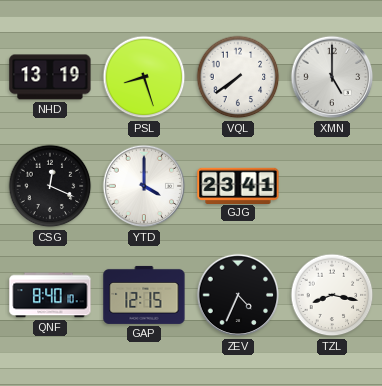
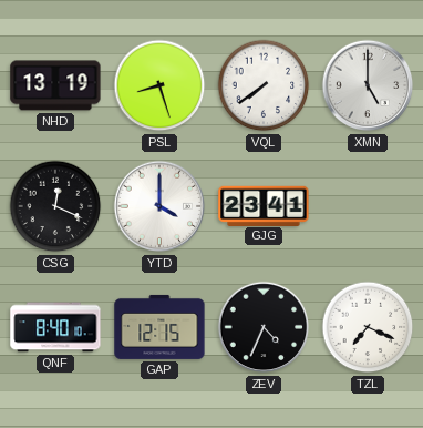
TZL: 8:17 -> 7:19 (368, 327)
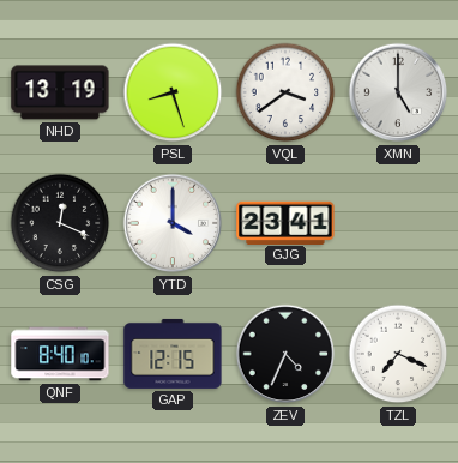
VQL: 7:39 -> 3:39 (285, 92)
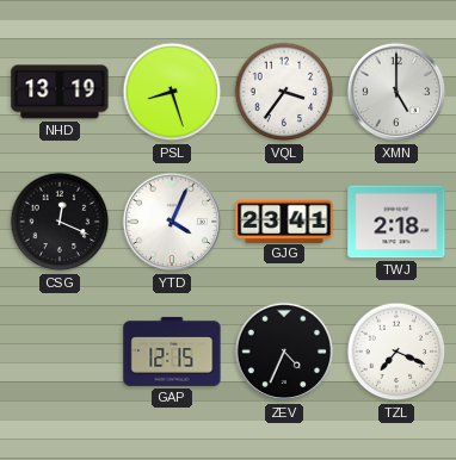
VQL: 3:39 -> 3:36 (284, 92)
YTD: 4:00 -> 4:04 (172, 222)
TWJ: none -> 2:18 (396, 222)
QNF: 8:40 -> none (60, 354)
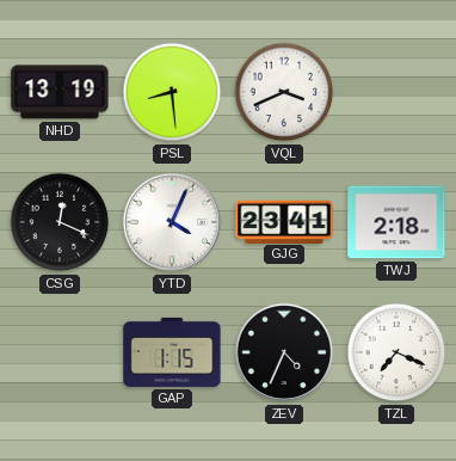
PSL: 8:27 -> 8:29 (172, 92)
VQL: 3:36 -> 3:41 (284, 92)
XMN: 5:00 -> none (396, 92)
GAP: 12:15 -> 1:15 (172, 352)
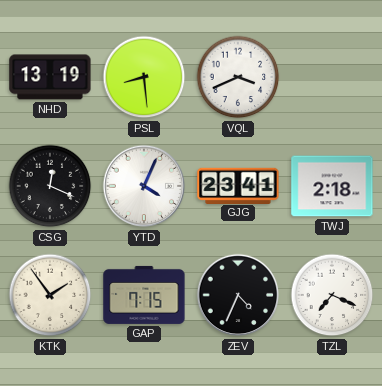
KTK: none -> 1:54 (50, 295)
GAP: 1:15 -> 7:15 (144, 295)
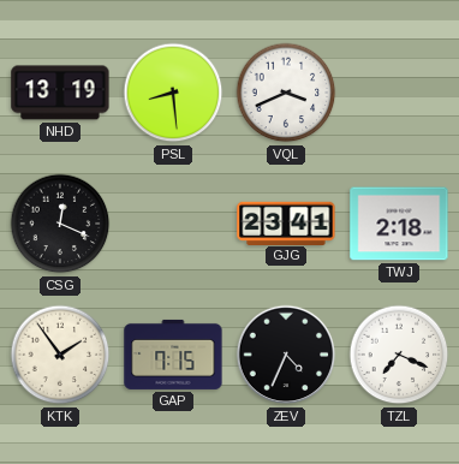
YTD: 4:04 -> none (144, 186)
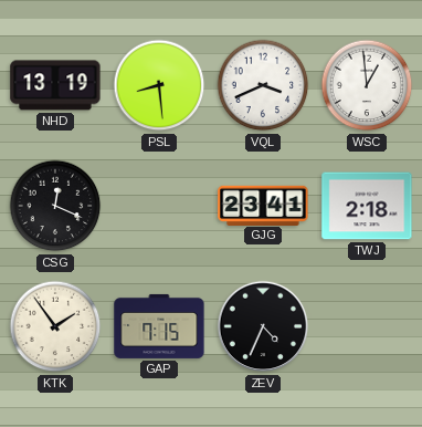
WSC: none -> 12:59 (367, 85)
TZL: 7:19 -> none (399, 355)
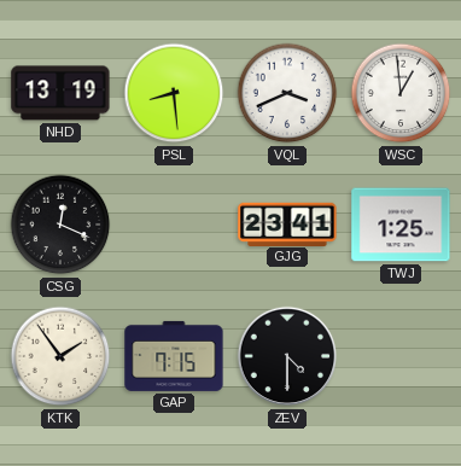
TWJ: 2:18 -> 1:25 (401, 225)
ZEV: 4:34 -> 4:30 (287, 356)
